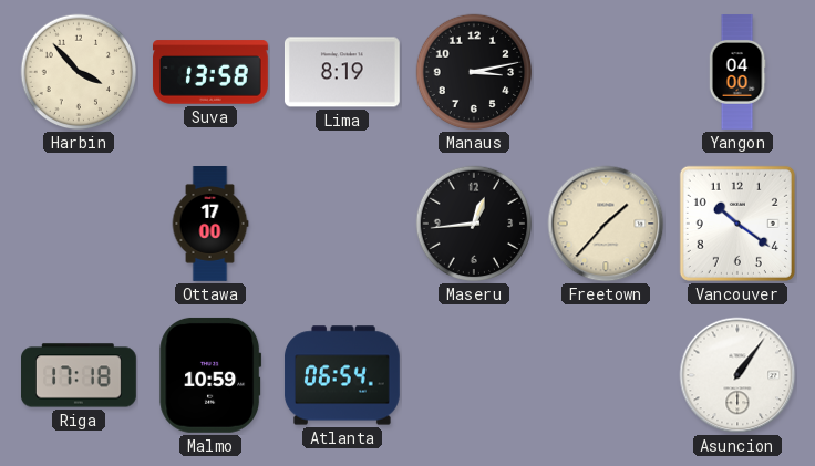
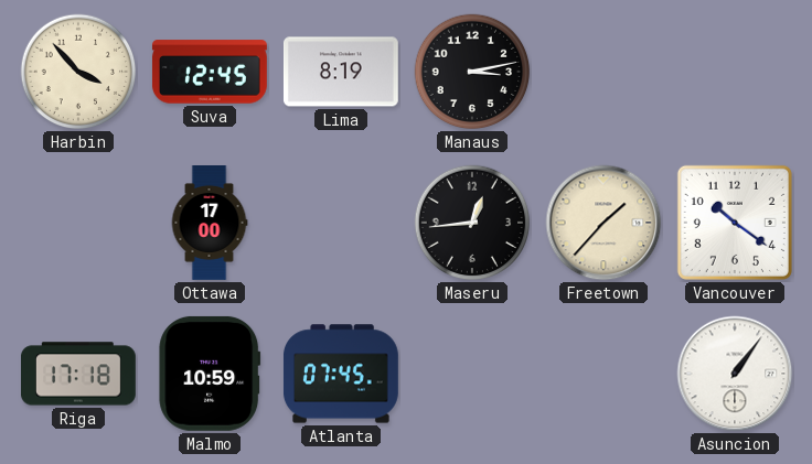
Suva: 13:58 -> 12:45 (210, 72)
Yangon: 04:00 -> none (737, 73)
Atlanta: 06:54 -> 07:45 (341, 374)
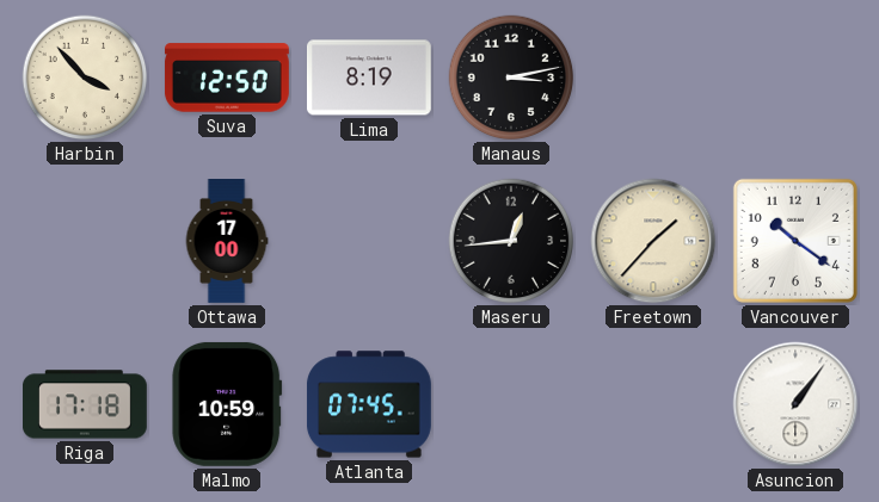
Suva: 12:45 -> 12:50 (227, 78)
